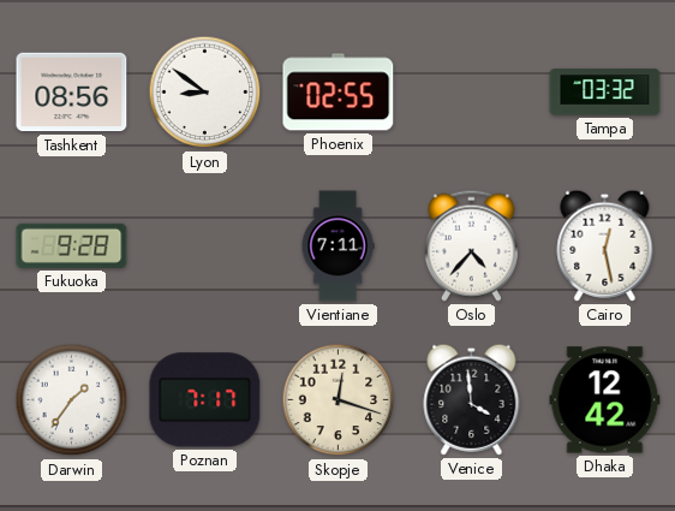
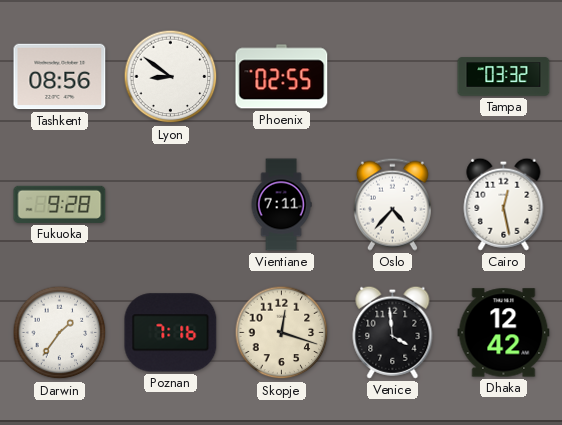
Poznan: 7:17 -> 7:16 (171, 333)
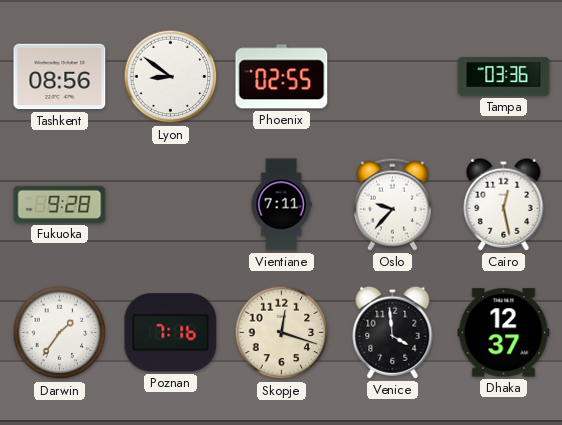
Tampa: 03:32 -> 03:36 (504, 77)
Oslo: 4:37 -> 9:37 (392, 204)
Dhaka: 12:42 -> 12:37 (504, 333)
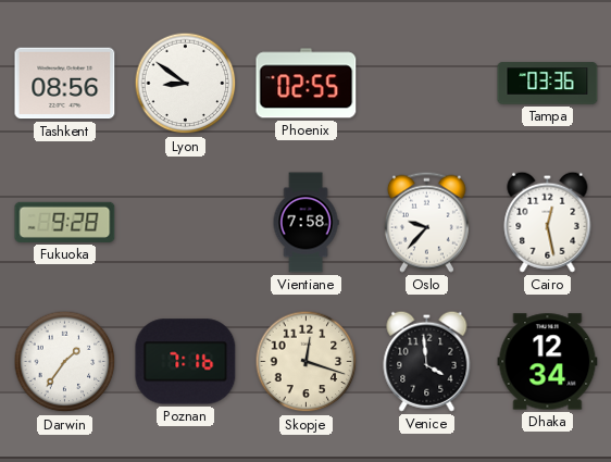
Vientiane: 7:11 -> 7:58 (305, 223)
Dhaka: 12:37 -> 12:34 (548, 362)
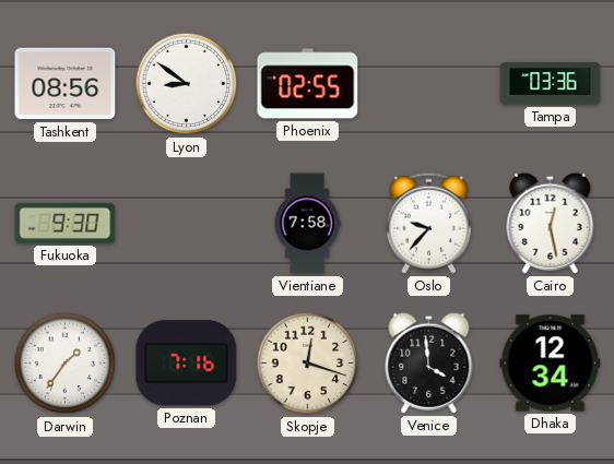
Fukuoka: 9:28 -> 9:30 (66, 223)
